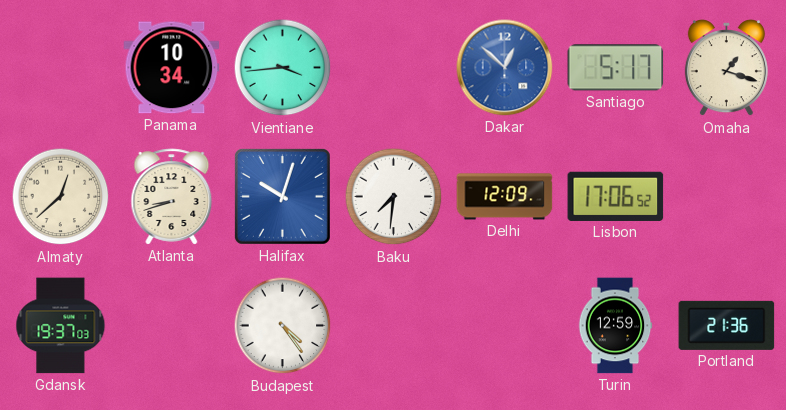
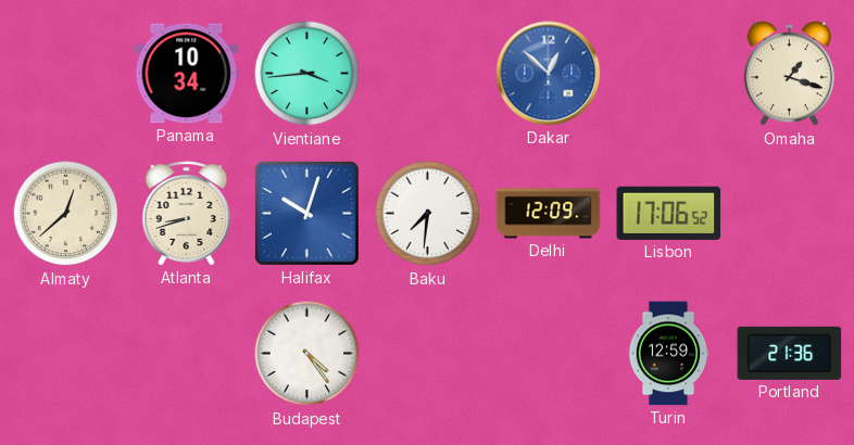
Santiago: 5:17 -> none (616, 68)
Gdansk: 19:37 -> none (61, 326)
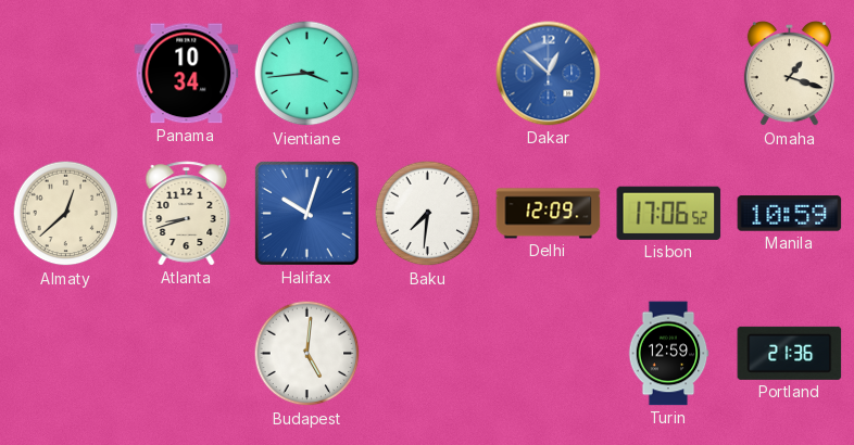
Manila: none -> 10:59 (790, 214)
Budapest: 4:24 -> 5:01 (307, 354)
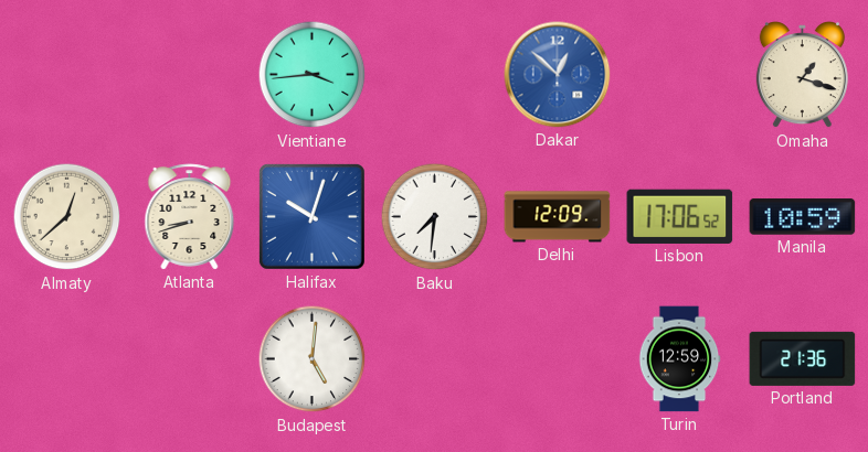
Panama: 10:34 -> none (187, 74)
